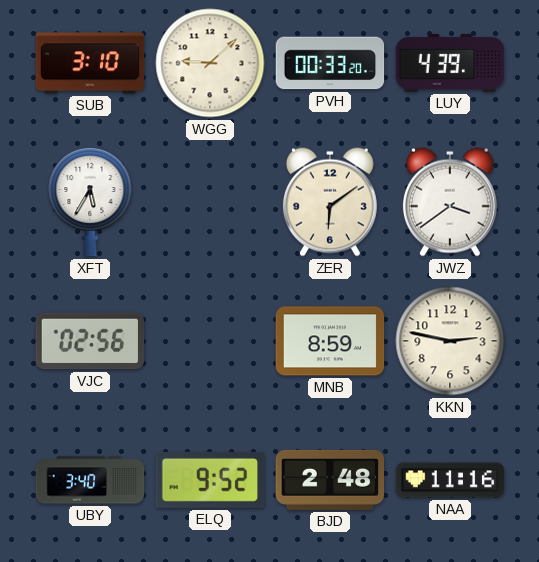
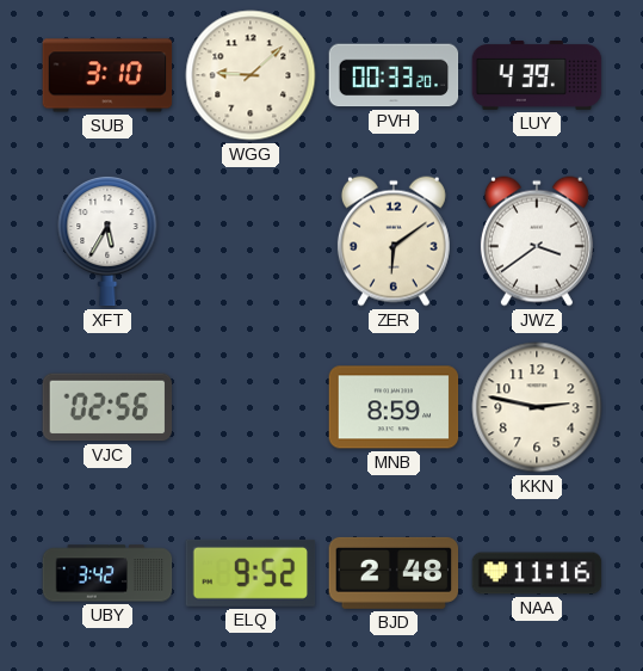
UBY: 3:40 -> 3:42 (107, 573)
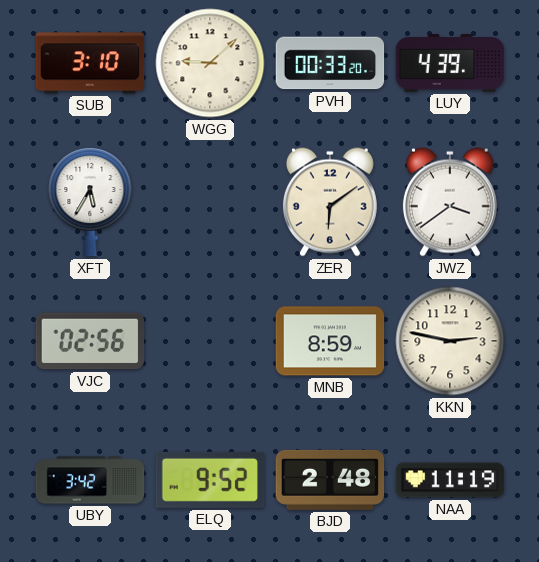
NAA: 11:16 -> 11:19 (450, 480)
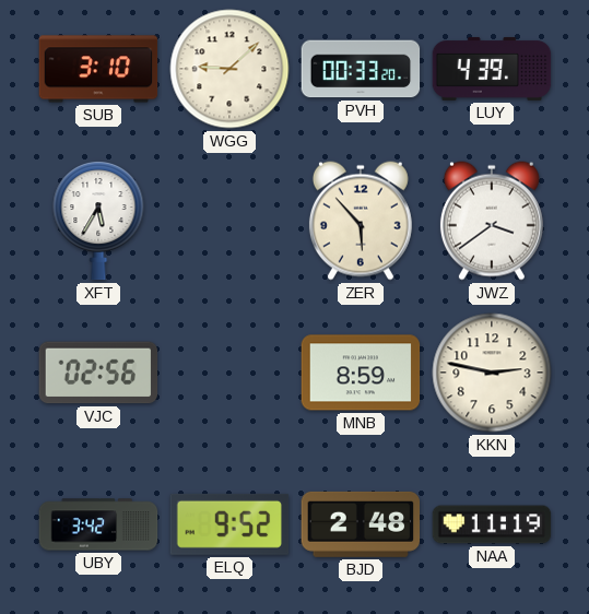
ZER: 6:09 -> 5:53 (361, 221)
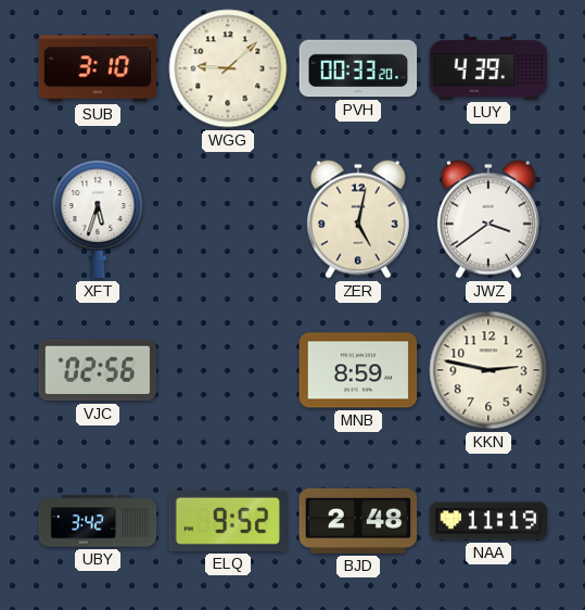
XFT: 5:35 -> 5:33 (98, 219)
ZER: 5:53 -> 5:02 (358, 219)
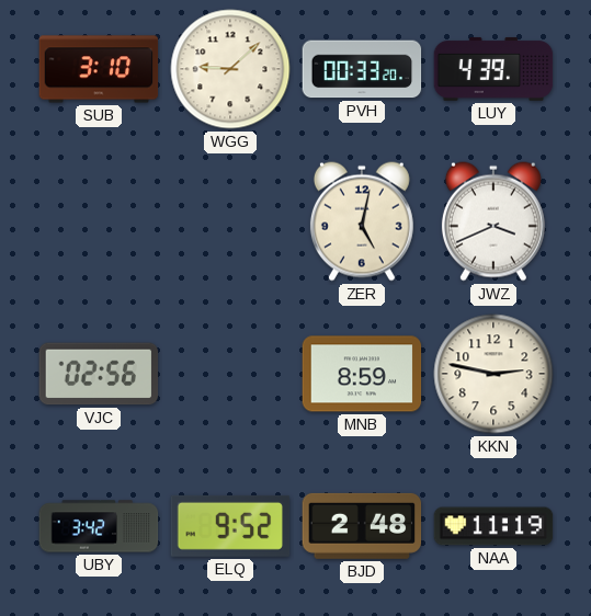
XFT: 5:33 -> none (98, 219)
JWZ: 3:39 -> 3:41 (493, 221)
